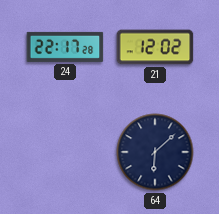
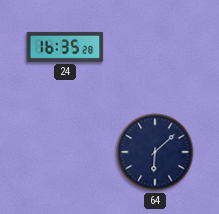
24: 22:17 -> 16:35 (65, 47)
21: 12:02 -> none (155, 47)
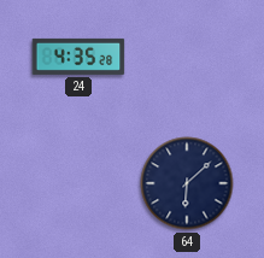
24: 16:35 -> 4:35 (78, 57)
